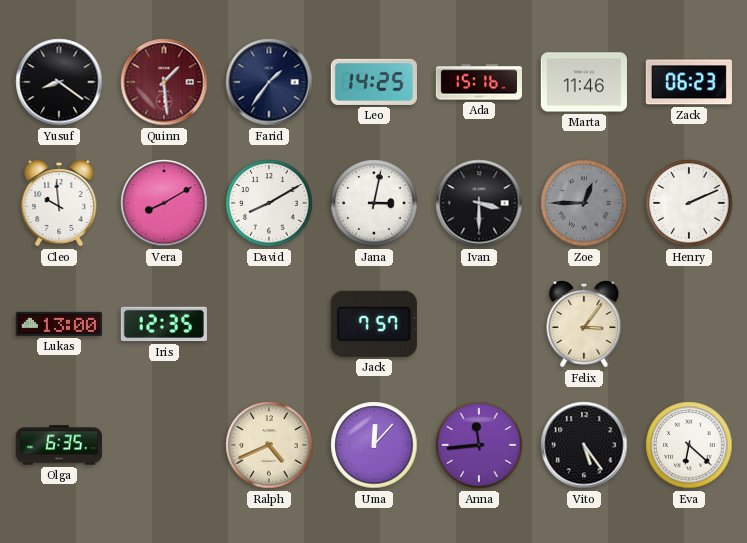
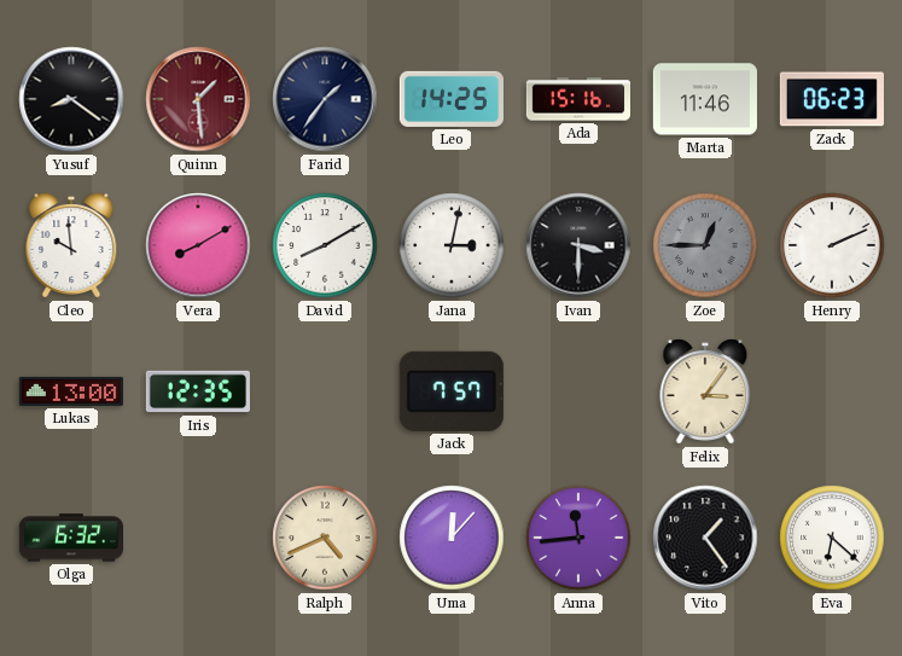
Olga: 6:35 -> 6:32 (70, 538)
Vito: 5:24 -> 1:24 (705, 538)
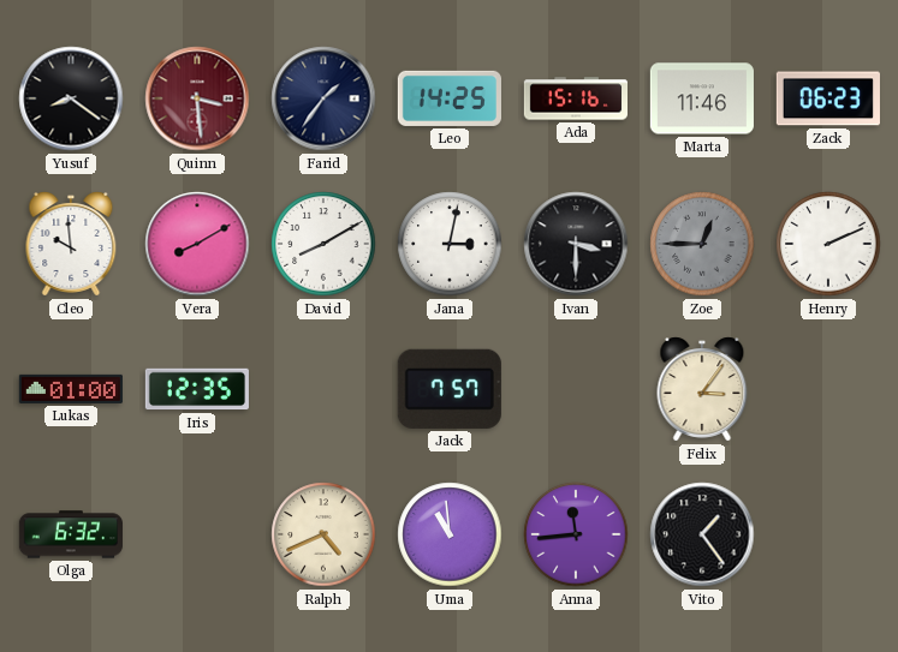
Quinn: 1:29 -> 3:29 (197, 98)
Lukas: 13:00 -> 01:00 (71, 389)
Uma: 12:07 -> 10:59 (450, 534)
Eva: 6:22 -> none (832, 538)
